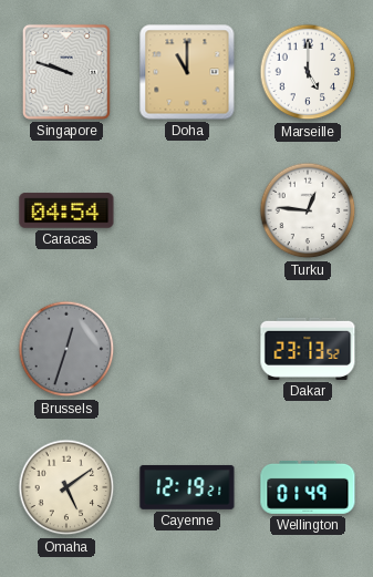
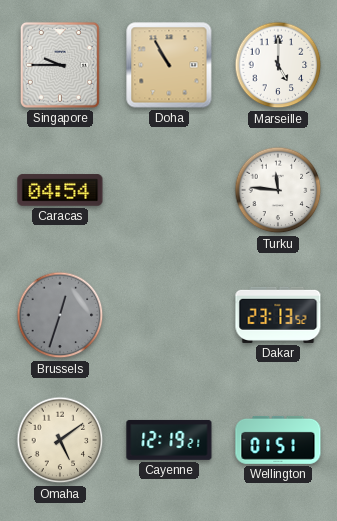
Singapore: 9:48 -> 9:45 (60, 65)
Doha: 11:00 -> 10:55 (169, 65)
Turku: 12:46 -> 11:46 (278, 190)
Wellington: 01:49 -> 01:51 (278, 440)
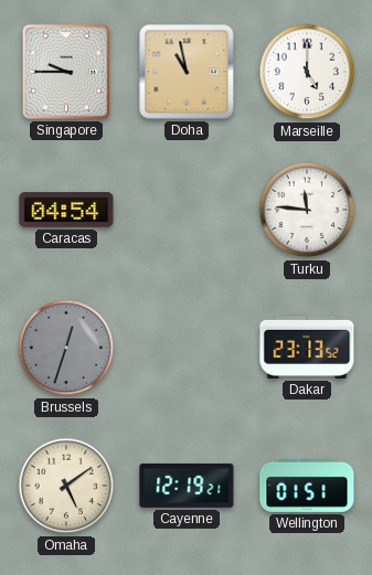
Doha: 10:55 -> 10:58 (187, 72)
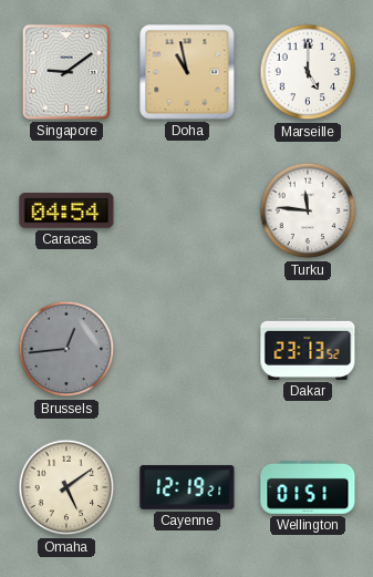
Singapore: 9:45 -> 9:09 (66, 72)
Brussels: 12:33 -> 12:44 (66, 349)
